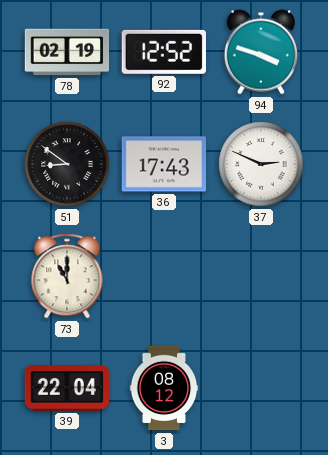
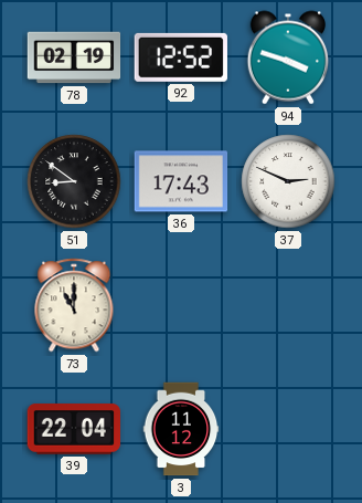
3: 08:12 -> 11:12 (181, 429)
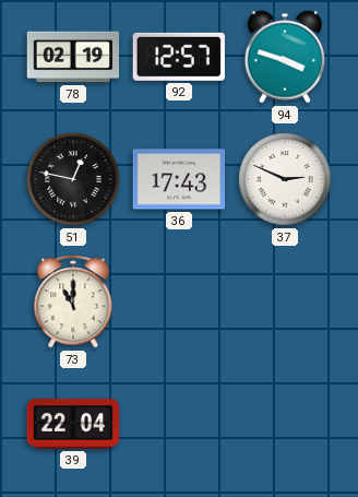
92: 12:52 -> 12:57 (179, 57)
51: 8:51 -> 12:47 (73, 179)
3: 11:12 -> none (181, 429)
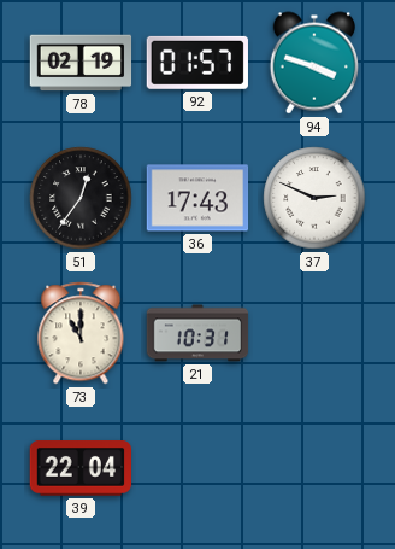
92: 12:57 -> 01:57 (197, 63)
51: 12:47 -> 12:36 (81, 198)
21: none -> 10:31 (197, 333)
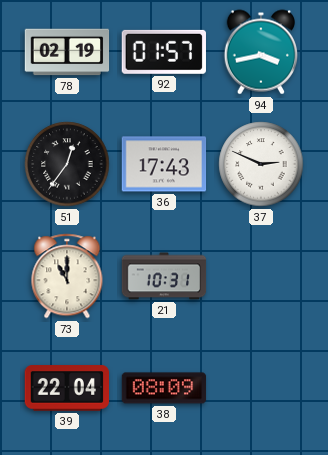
94: 3:48 -> 3:43 (260, 52)
38: none -> 08:09 (164, 388)
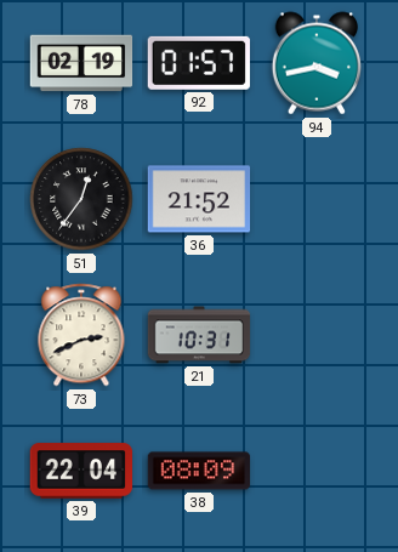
36: 17:43 -> 21:52 (199, 199)
37: 2:49 -> none (261, 164)
73: 11:00 -> 2:41 (81, 335)
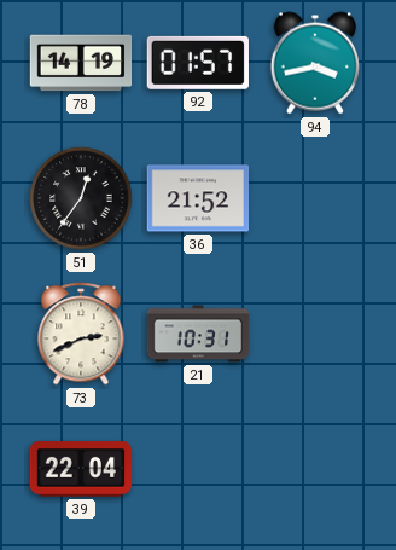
78: 02:19 -> 14:19 (81, 63)
38: 08:09 -> none (199, 471)
